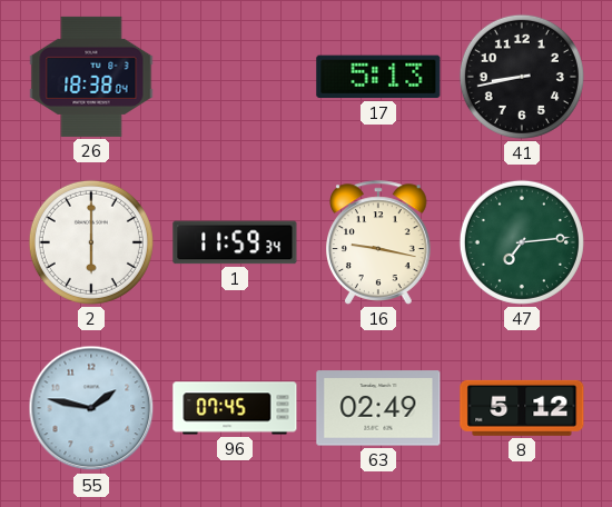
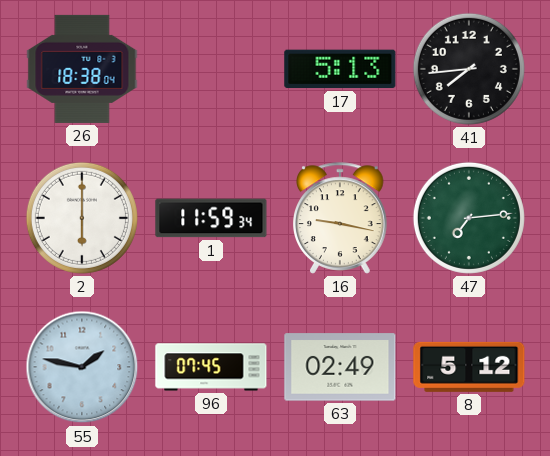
41: 8:43 -> 7:44 (469, 69)
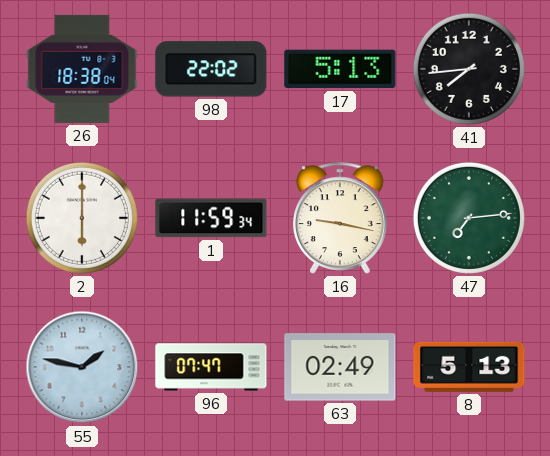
98: none -> 22:02 (211, 69)
96: 07:45 -> 07:47 (211, 367)
8: 5:12 -> 5:13 (469, 367)
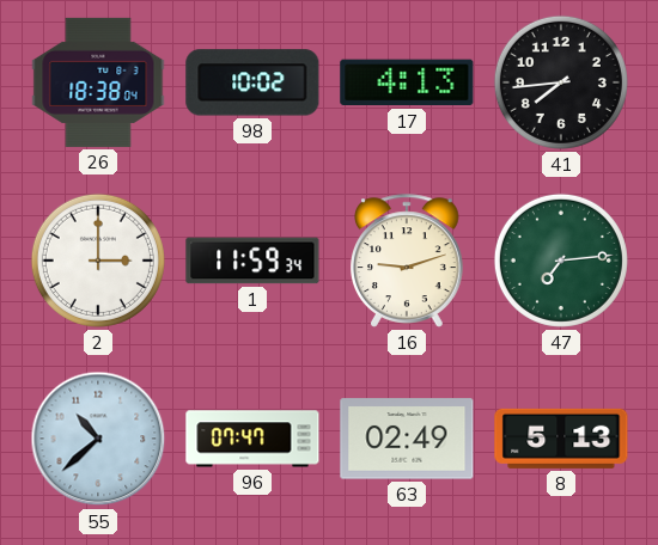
98: 22:02 -> 10:02 (252, 82)
17: 5:13 -> 4:13 (407, 82)
2: 6:00 -> 3:00 (98, 261)
16: 9:17 -> 9:12 (408, 261)
55: 1:47 -> 10:38 (98, 439)
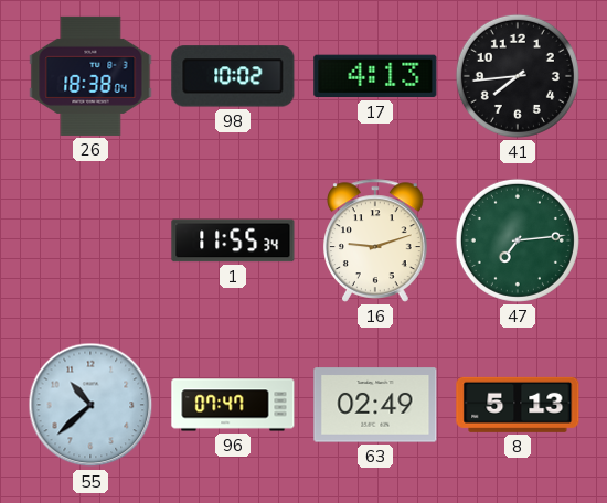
2: 3:00 -> none (98, 261)
1: 11:59 -> 11:55 (233, 240)
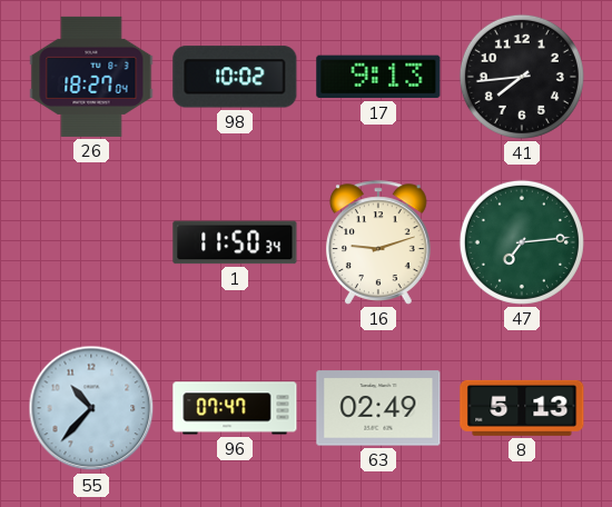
26: 18:38 -> 18:27 (91, 77)
17: 4:13 -> 9:13 (378, 77)
1: 11:55 -> 11:50 (235, 242)
55: 10:38 -> 10:37 (91, 408)
